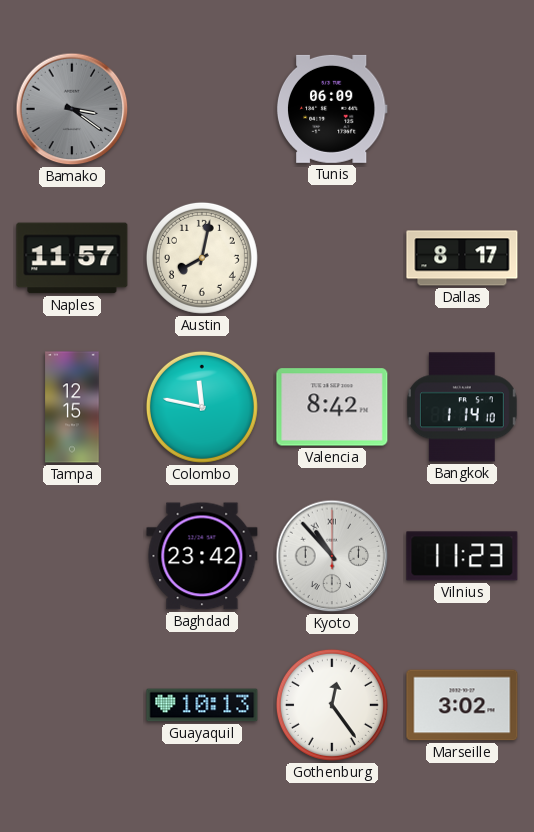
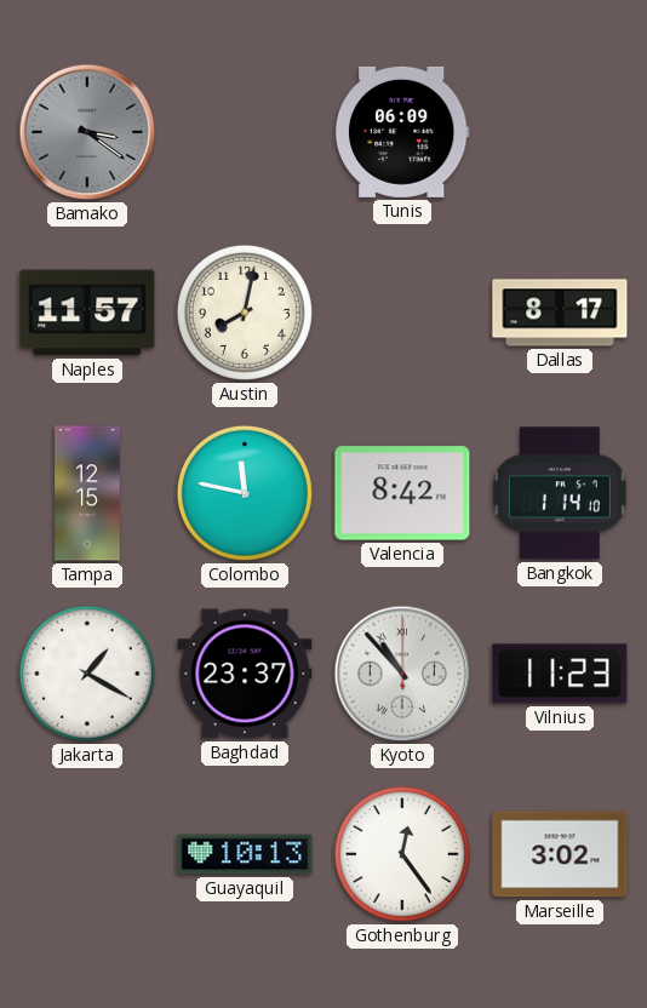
Jakarta: none -> 1:20 (87, 674)
Baghdad: 23:42 -> 23:37 (245, 674)
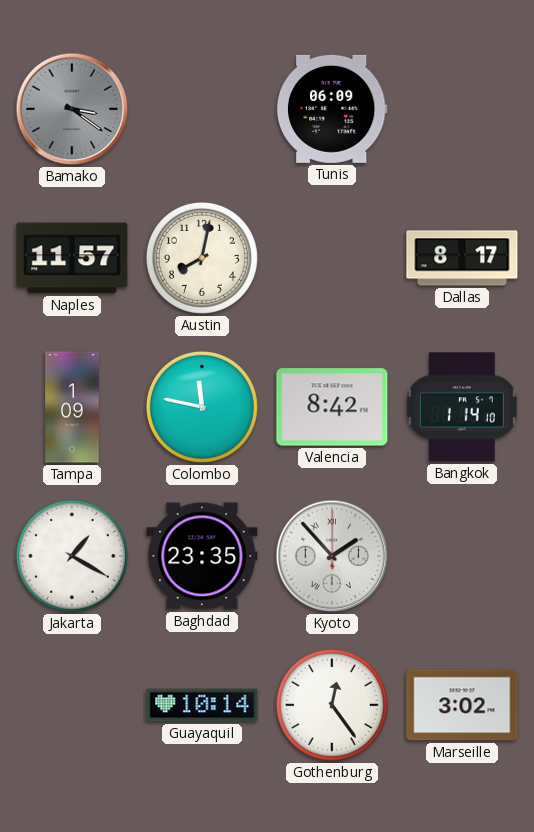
Tampa: 12:15 -> 1:09 (72, 407)
Baghdad: 23:37 -> 23:35 (202, 556)
Kyoto: 10:53 -> 1:53 (332, 556)
Vilnius: 11:23 -> none (560, 674)
Guayaquil: 10:13 -> 10:14 (202, 705)
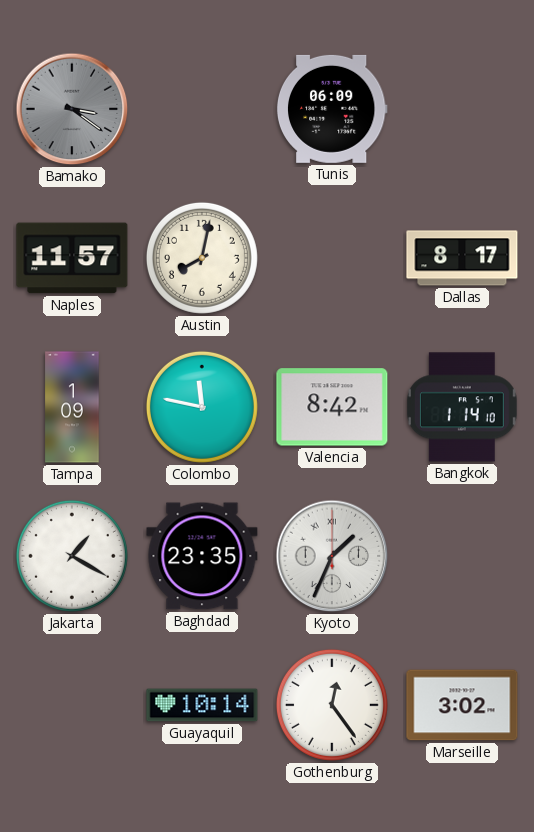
Kyoto: 1:53 -> 1:34 (332, 556)
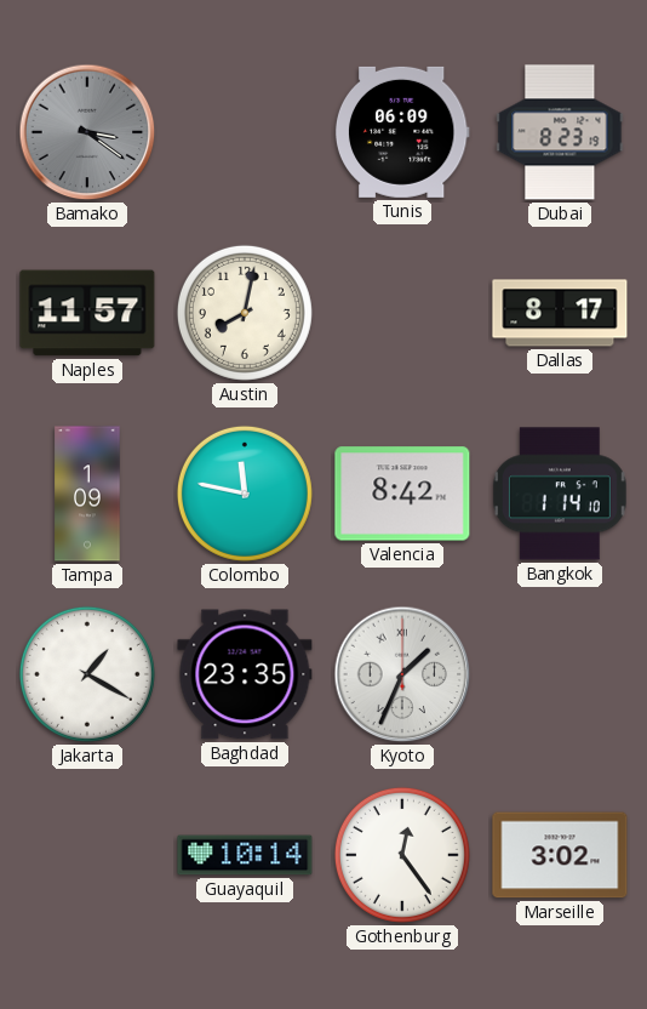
Dubai: none -> 8:23 (560, 132)
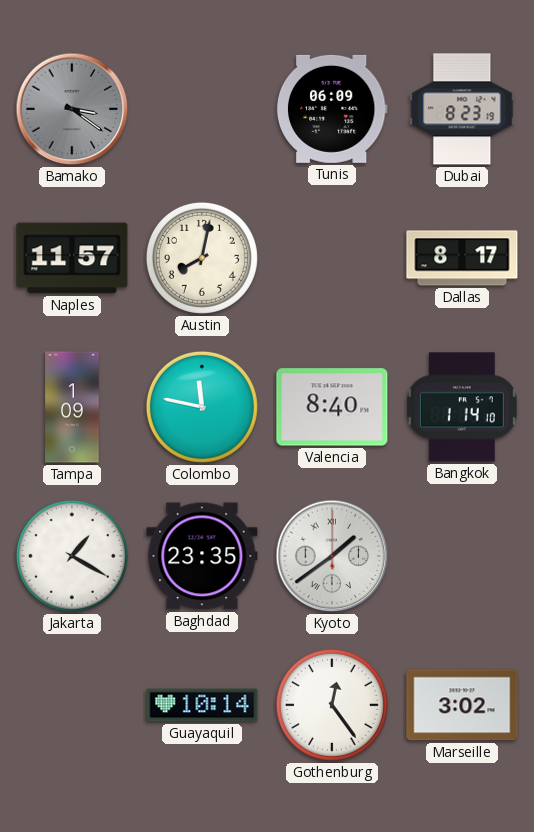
Valencia: 8:42 -> 8:40 (332, 407)
Kyoto: 1:34 -> 1:39 (332, 556)
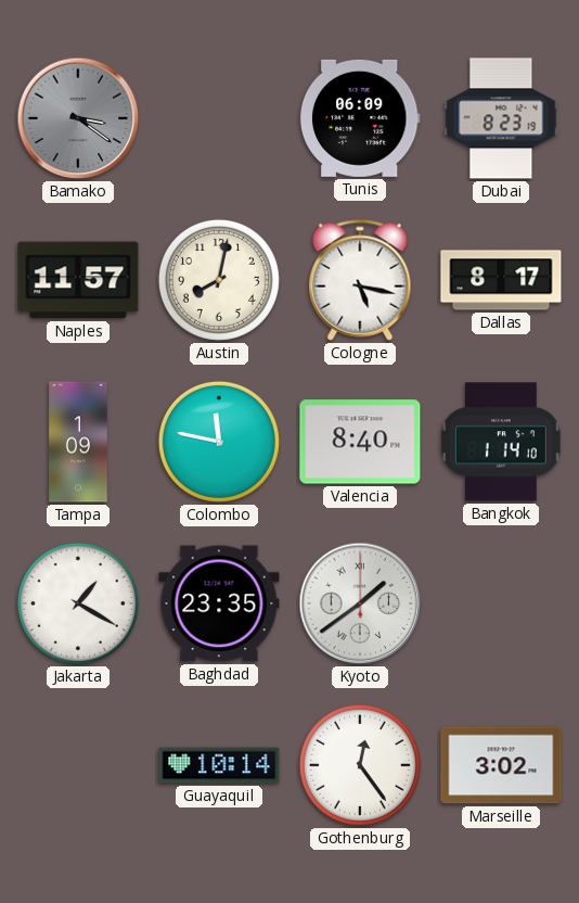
Cologne: none -> 5:17 (360, 280)
